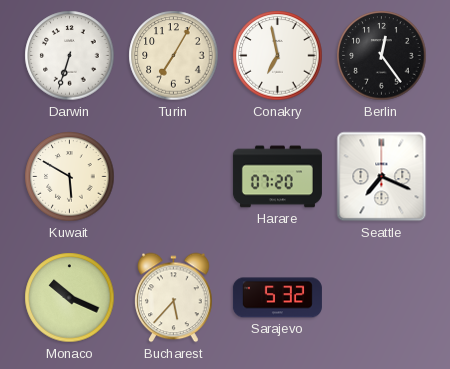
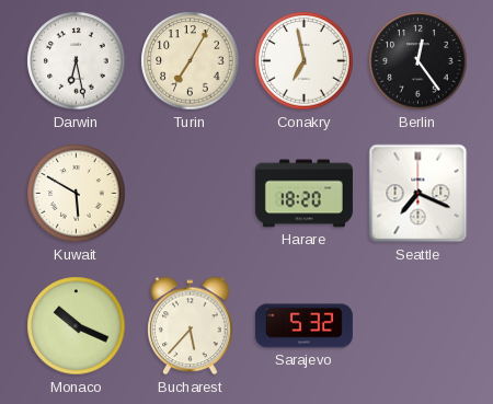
Darwin: 6:33 -> 6:28 (77, 61)
Harare: 07:20 -> 18:20 (303, 194)
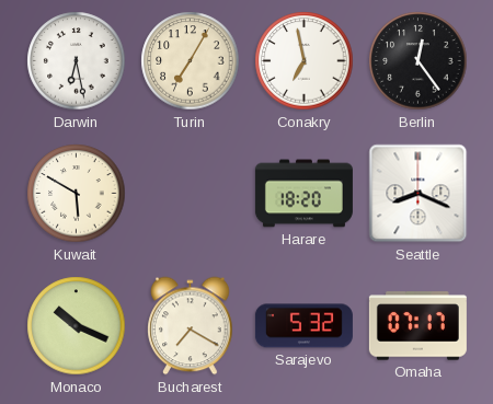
Seattle: 7:19 -> 8:19 (419, 194)
Bucharest: 5:37 -> 7:20 (191, 326)
Omaha: none -> 07:17 (417, 326)
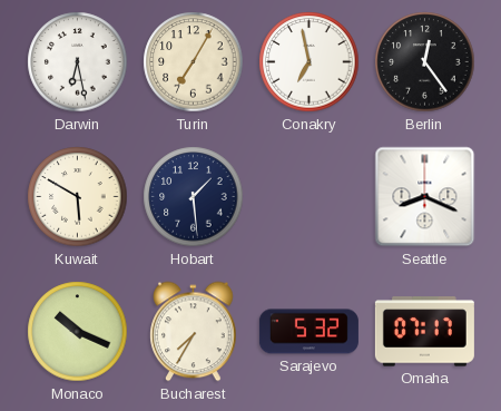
Hobart: none -> 1:29 (194, 197)
Harare: 18:20 -> none (303, 194)
Bucharest: 7:20 -> 7:35 (194, 332)
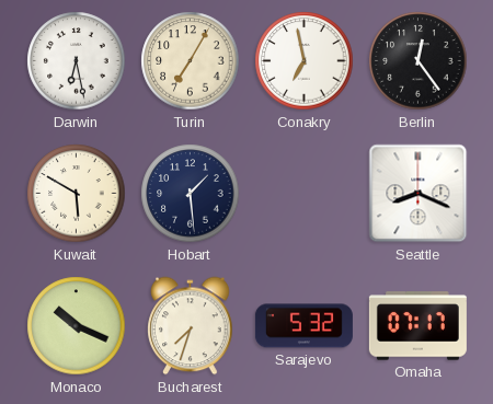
Bucharest: 7:35 -> 7:33 (191, 326)
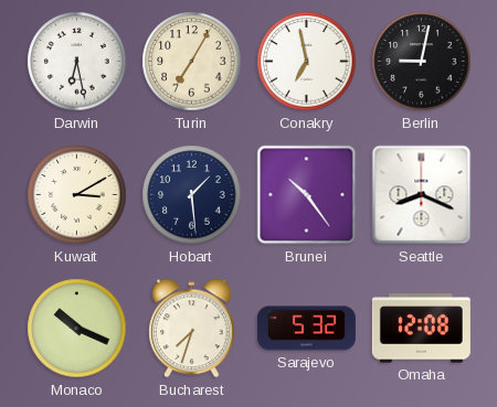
Berlin: 12:24 -> 9:02 (422, 62)
Kuwait: 5:50 -> 3:10 (77, 195)
Brunei: none -> 10:24 (307, 195)
Omaha: 07:17 -> 12:08 (421, 329)
